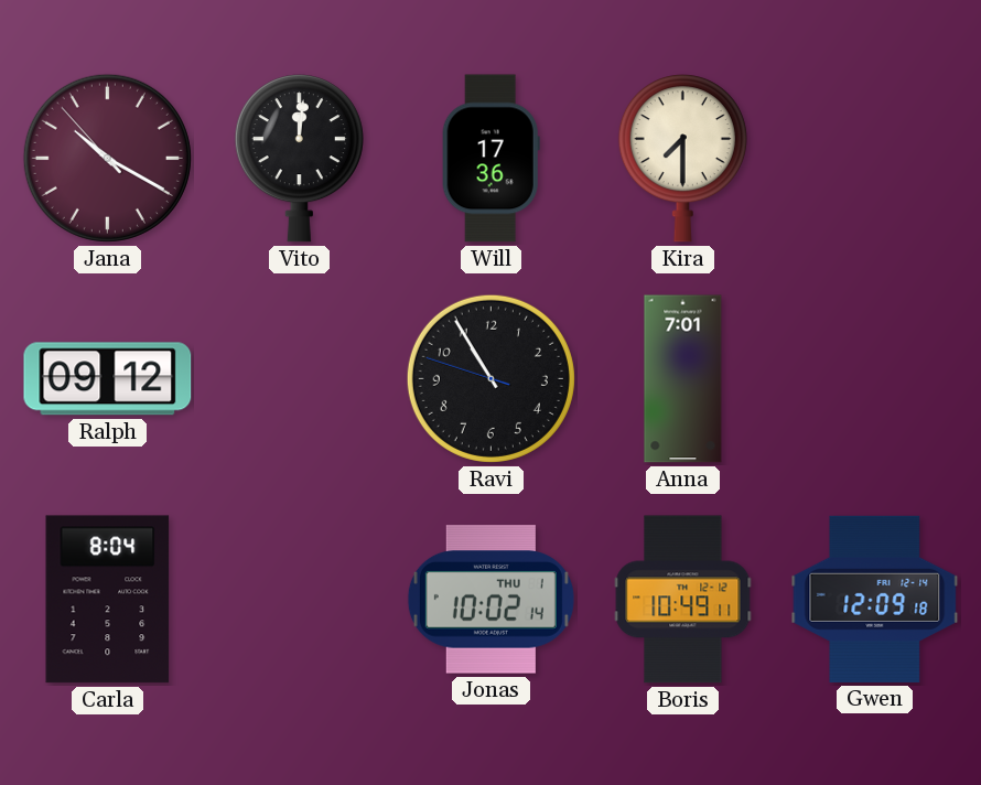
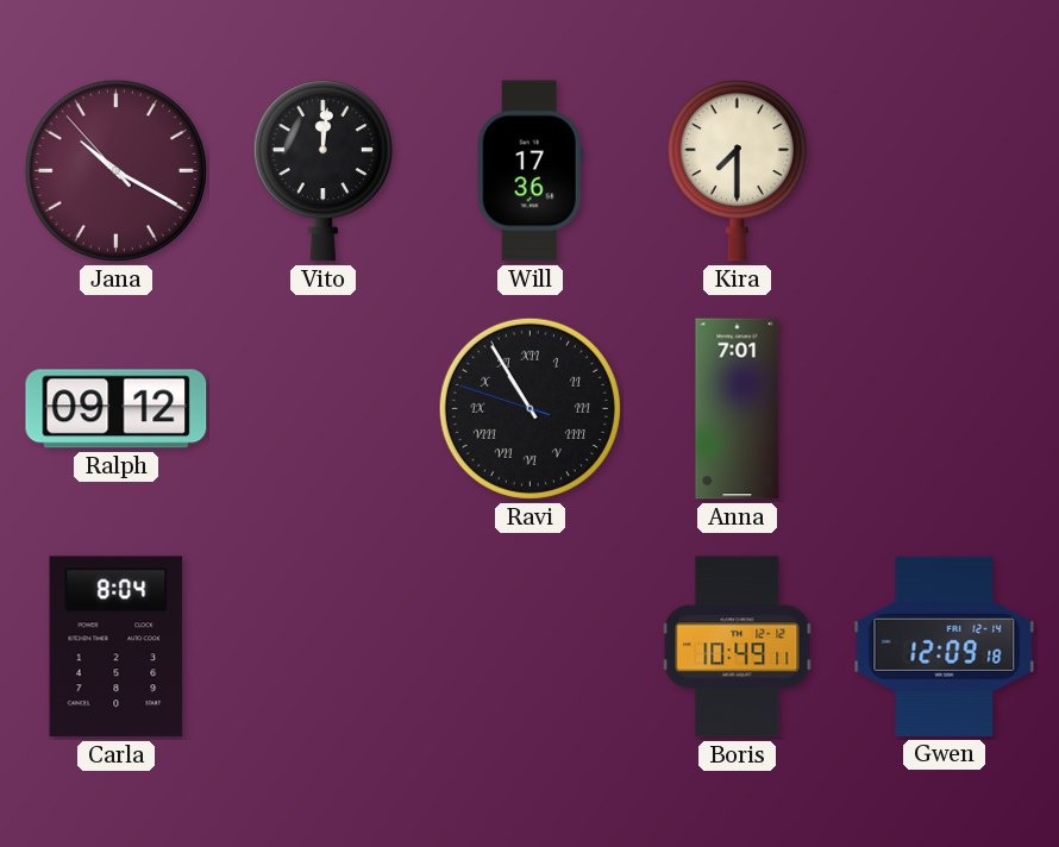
Ravi numerals: Arabic -> Roman (529, 408)
Jonas: 10:02 -> none (490, 600)
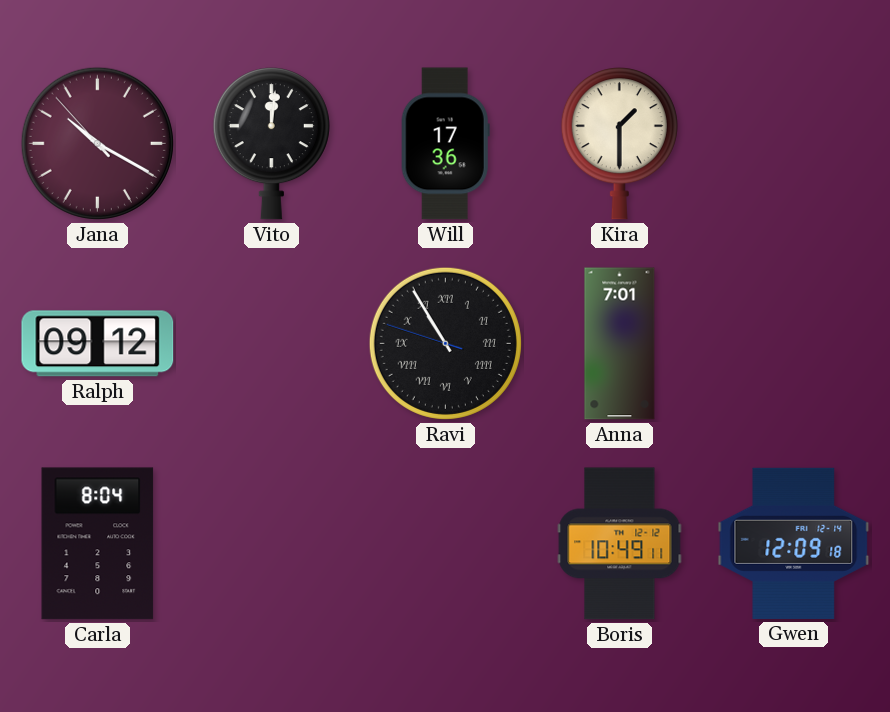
Kira: 7:30 -> 1:30 (619, 144)
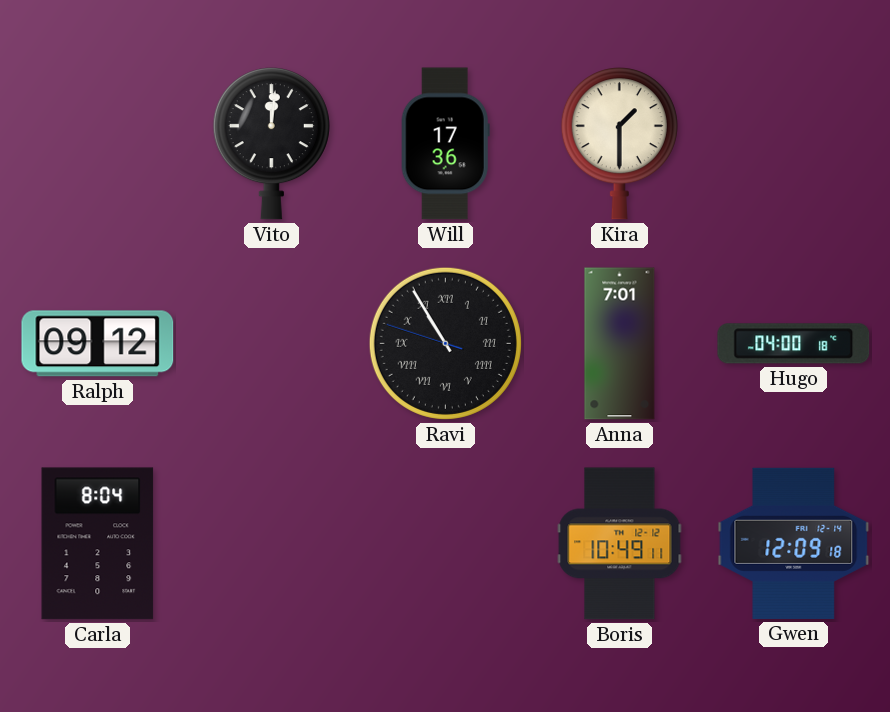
Jana: 10:19 -> none (97, 143)
Hugo: none -> 04:00 (794, 344)
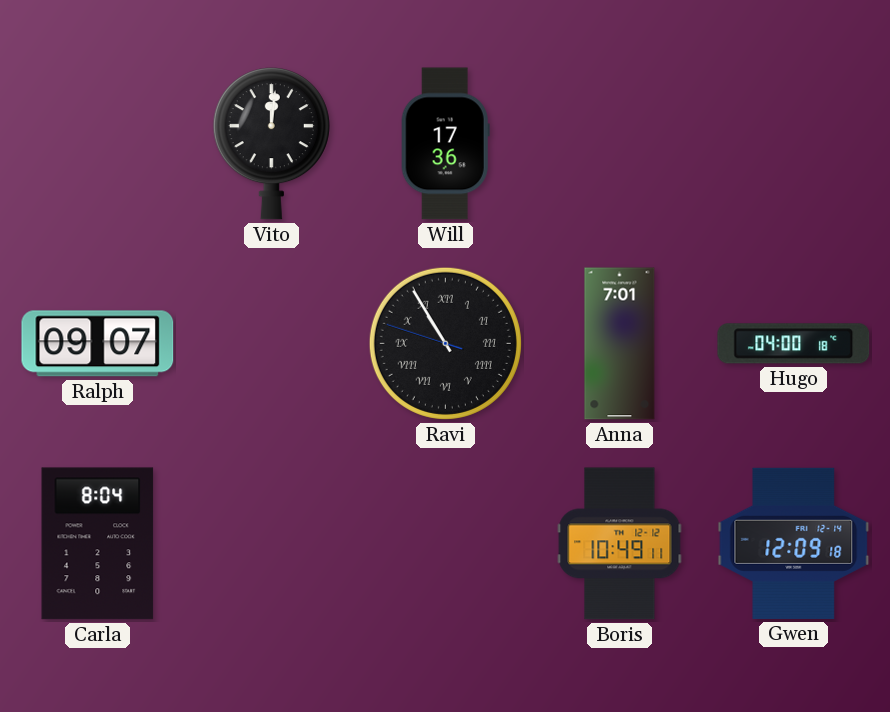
Kira: 1:30 -> none (619, 144)
Ralph: 09:12 -> 09:07 (98, 344)
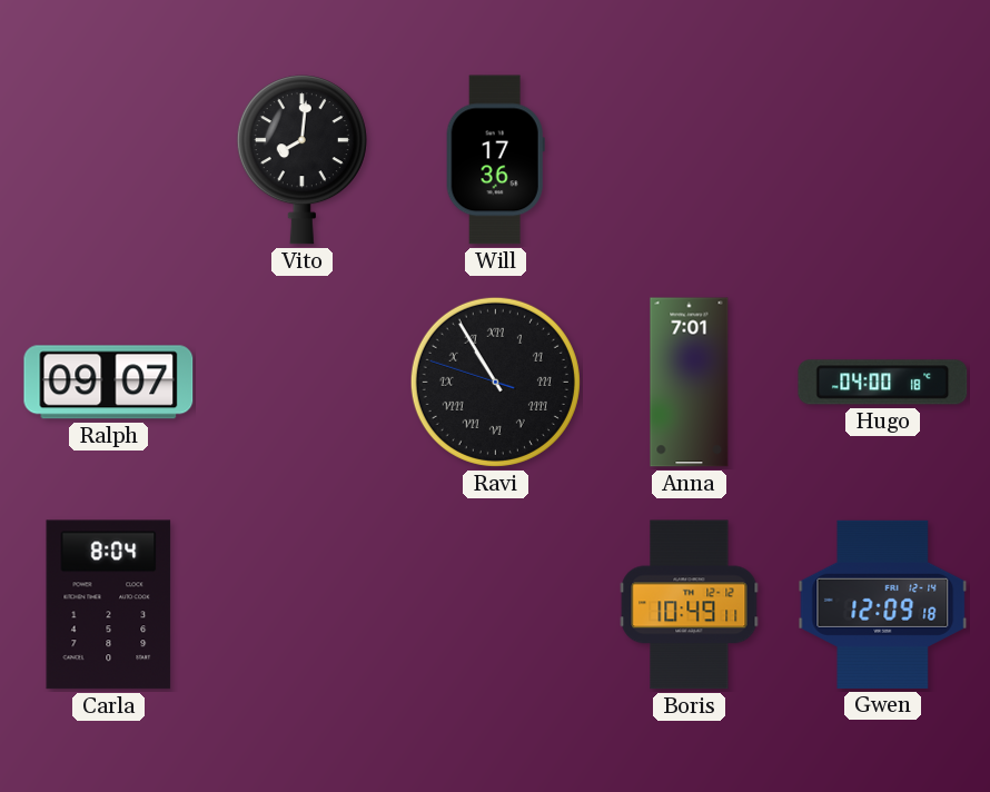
Vito: 12:01 -> 8:01 (301, 160)
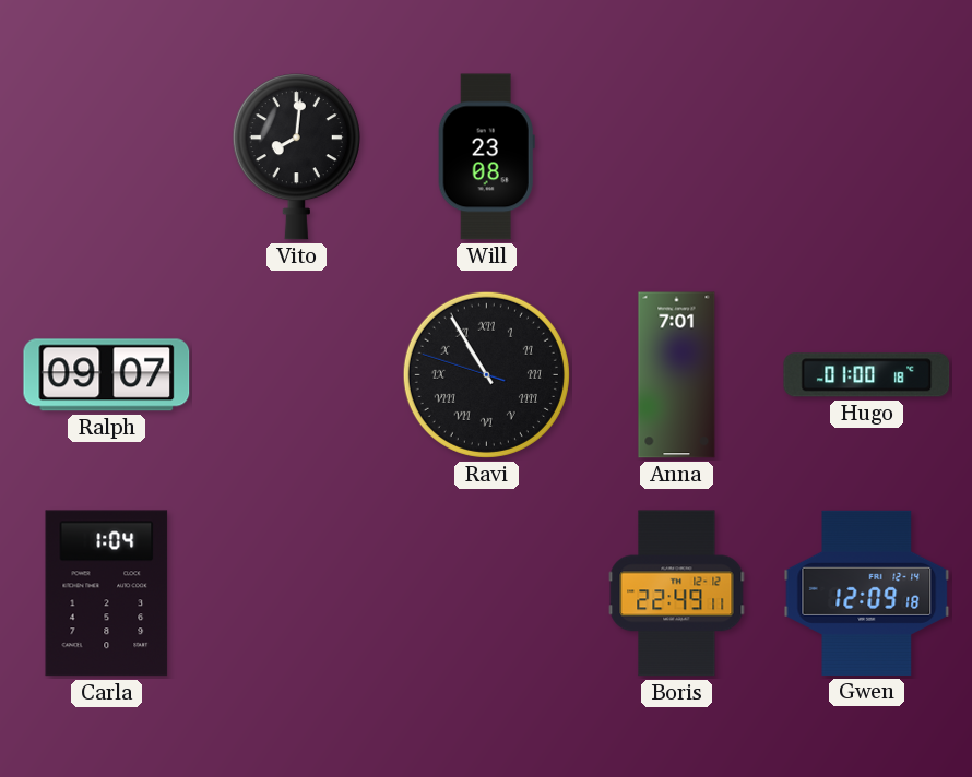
Will: 17:36 -> 23:08 (486, 157)
Hugo: 04:00 -> 01:00 (867, 375)
Carla: 8:04 -> 1:04 (107, 594)
Boris: 10:49 -> 22:49 (677, 594)
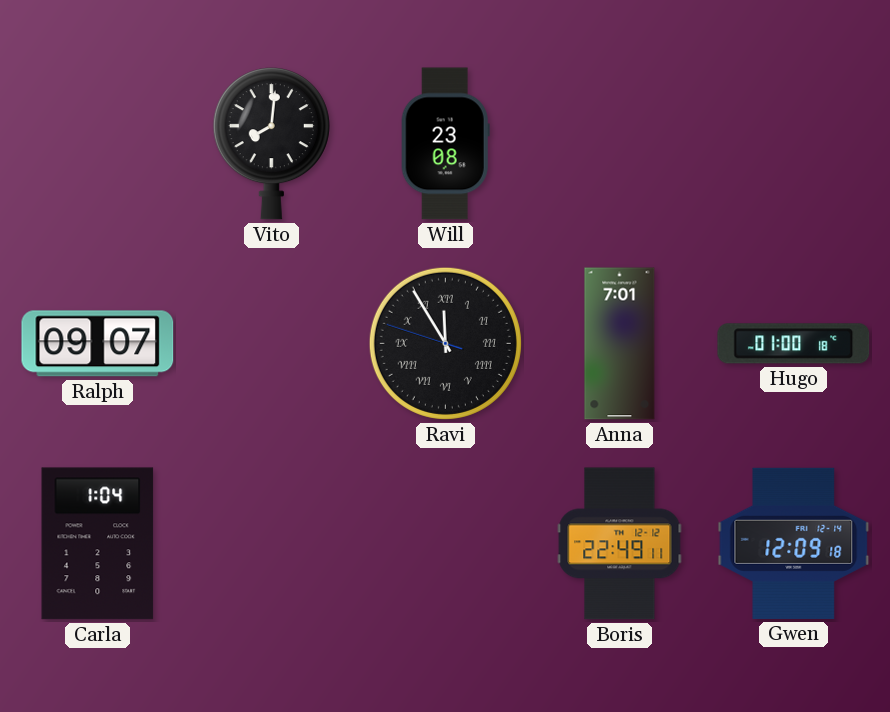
Ravi: 10:54 -> 11:54 (445, 343)
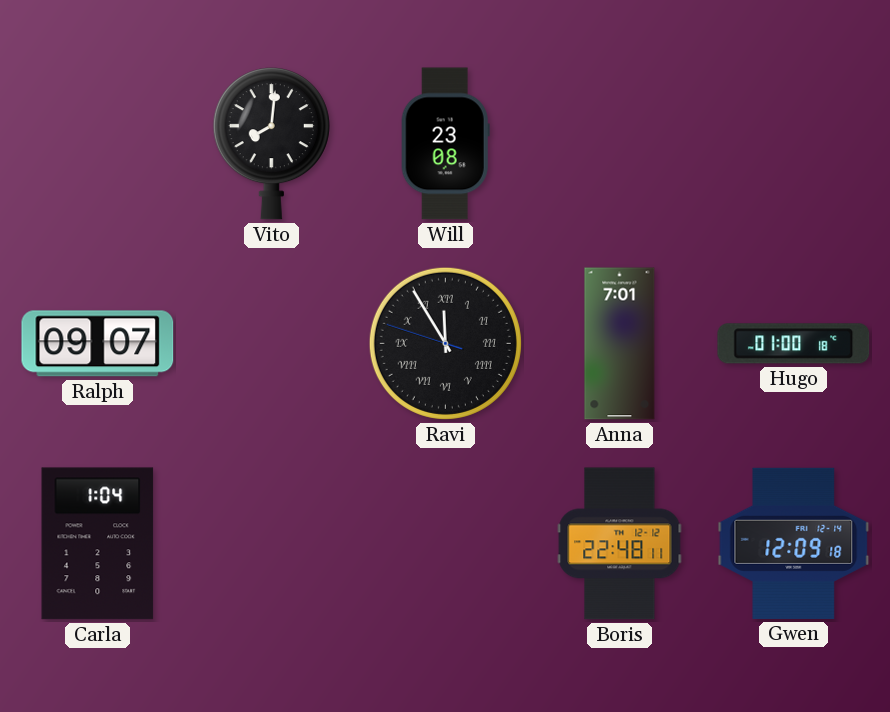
Boris: 22:49 -> 22:48 (620, 544)
